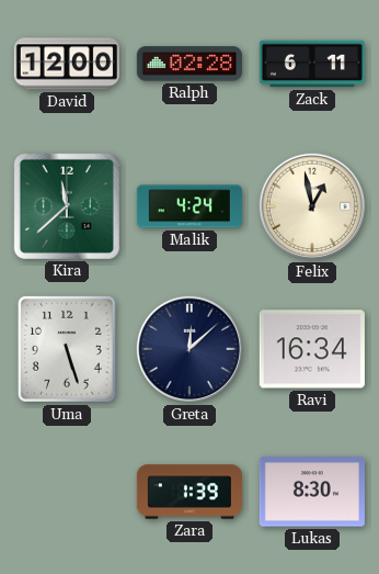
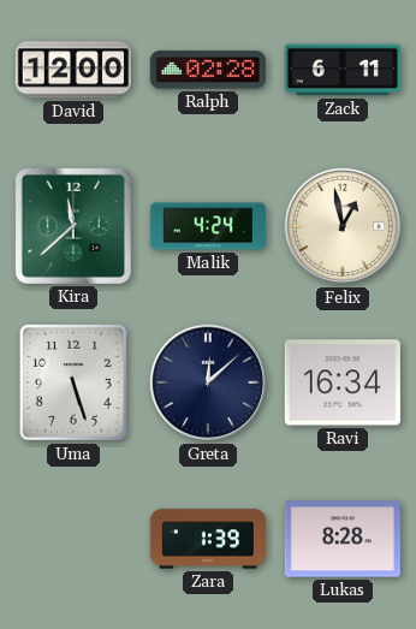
Lukas: 8:30 -> 8:28 (343, 539)
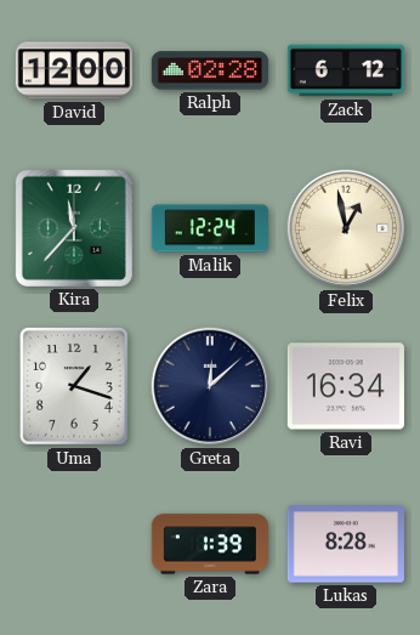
Zack: 6:11 -> 6:12 (346, 70)
Kira: 11:38 -> 11:37 (74, 228)
Malik: 4:24 -> 12:24 (210, 228)
Uma: 5:27 -> 1:18 (74, 386)
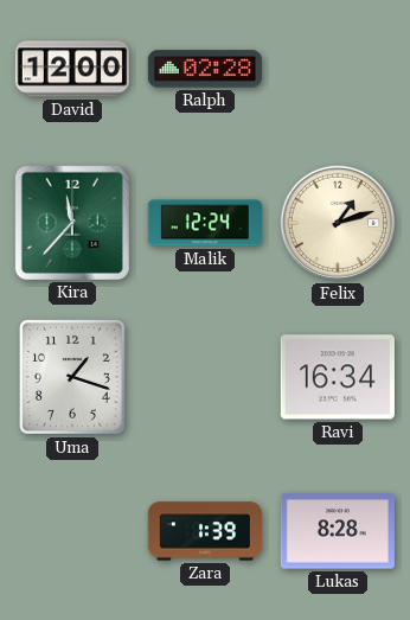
Zack: 6:12 -> none (346, 70)
Felix: 12:58 -> 1:12 (338, 223)
Greta: 12:08 -> none (210, 386)
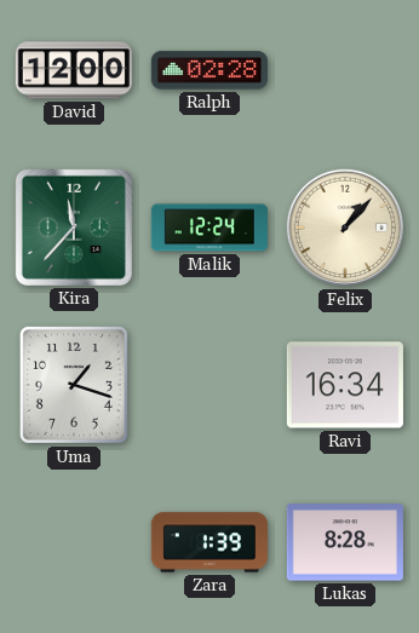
Felix: 1:12 -> 1:07 (345, 228)
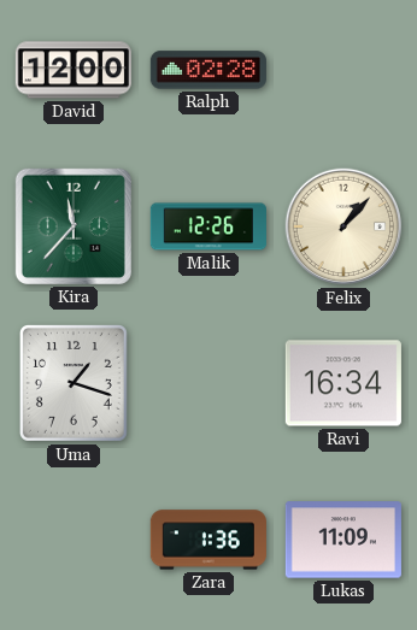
Malik: 12:24 -> 12:26 (208, 226)
Zara: 1:39 -> 1:36 (208, 540)
Lukas: 8:28 -> 11:09 (343, 540)
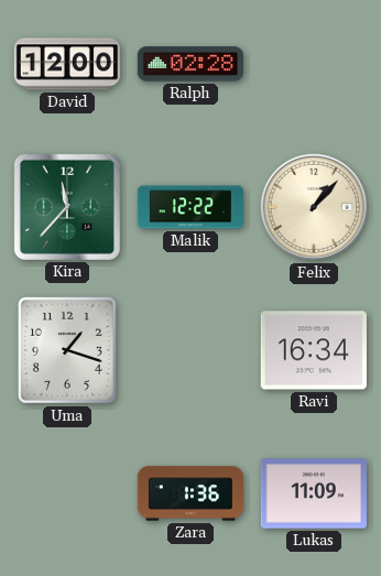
Malik: 12:26 -> 12:22 (190, 207)
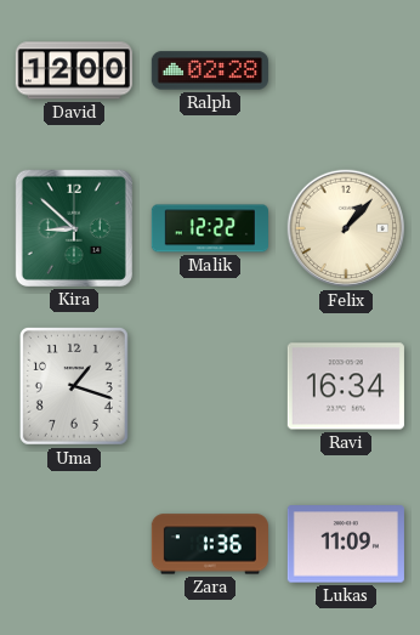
Kira: 11:37 -> 8:52 (74, 228)
